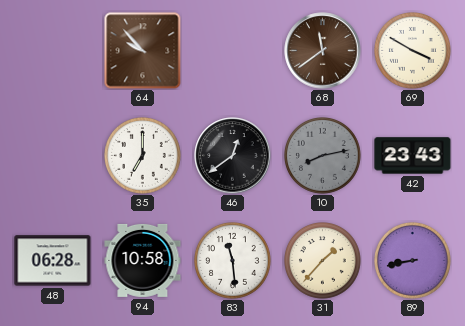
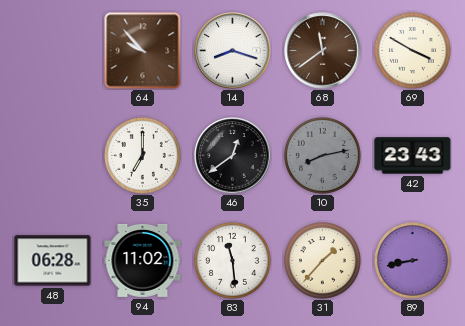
14: none -> 8:18 (233, 51)
94: 10:58 -> 11:02 (143, 260)
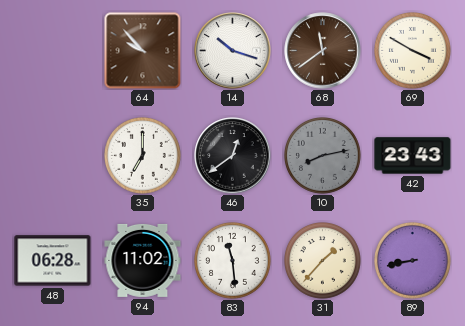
14: 8:18 -> 10:18 (233, 51)
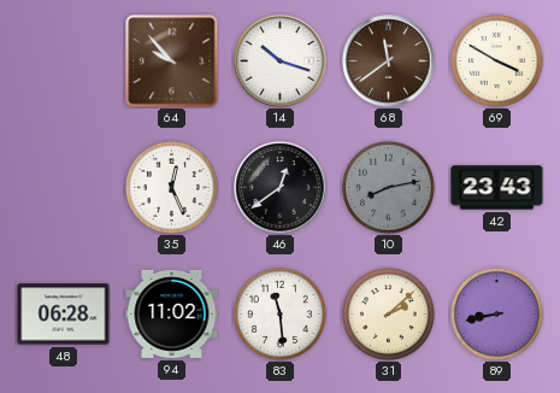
35: 7:00 -> 12:26 (172, 188)
31: 1:37 -> 2:08 (389, 315)
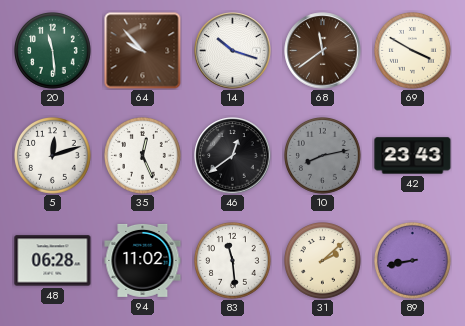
20: none -> 11:29 (53, 51)
5: none -> 12:12 (53, 156)
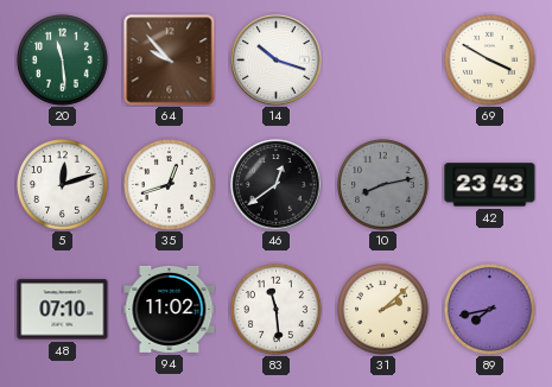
68: 11:39 -> none (323, 51)
35: 12:26 -> 12:42 (170, 185)
48: 06:28 -> 07:10 (63, 310)
89: 8:43 -> 7:43 (490, 310)
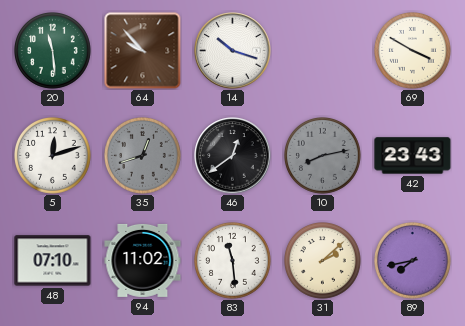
35 dial: white -> grey (143, 156)
